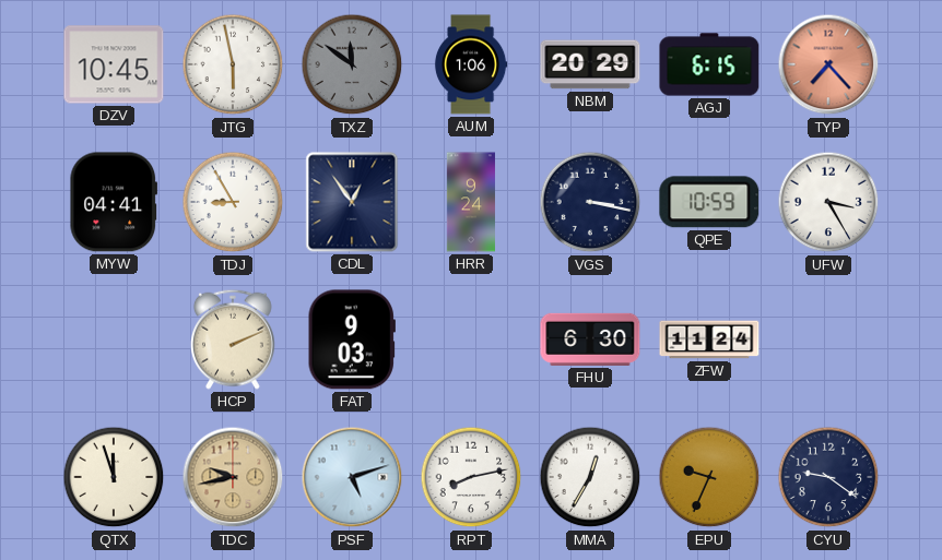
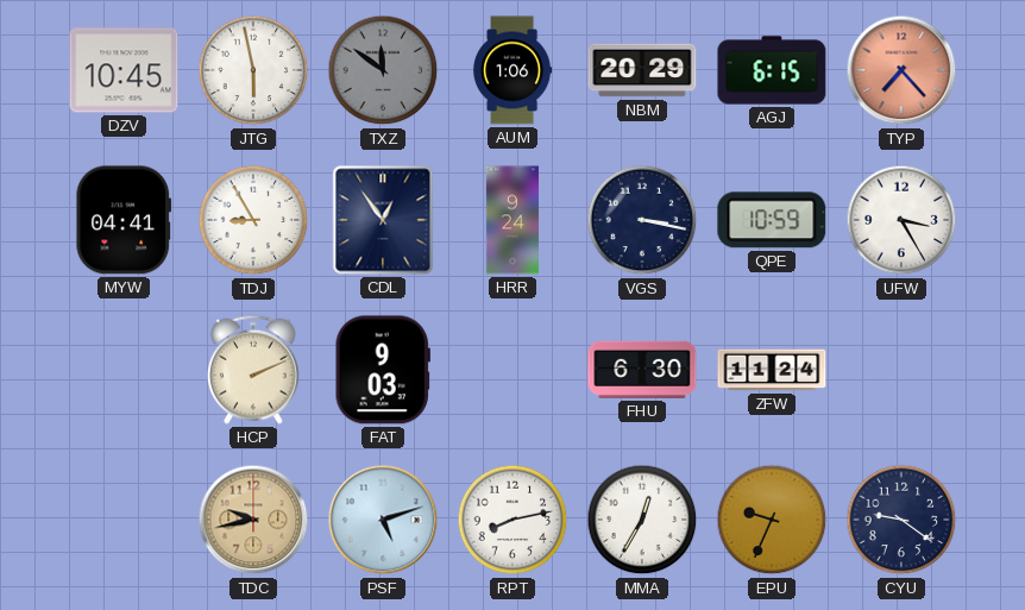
QTX: 11:57 -> none (114, 477)
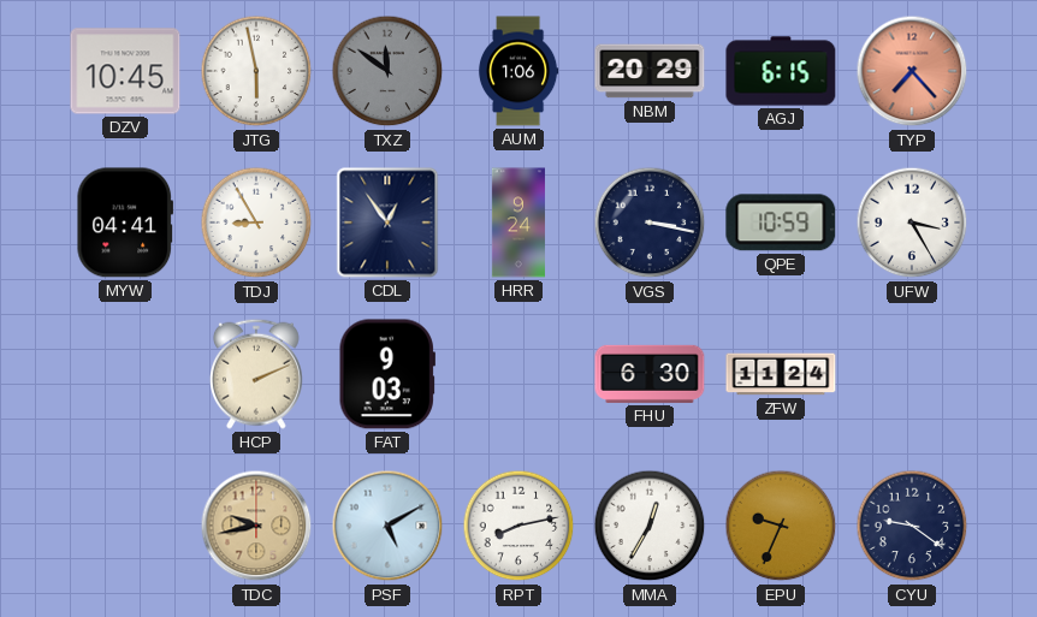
PSF: 5:12 -> 5:10 (387, 526)
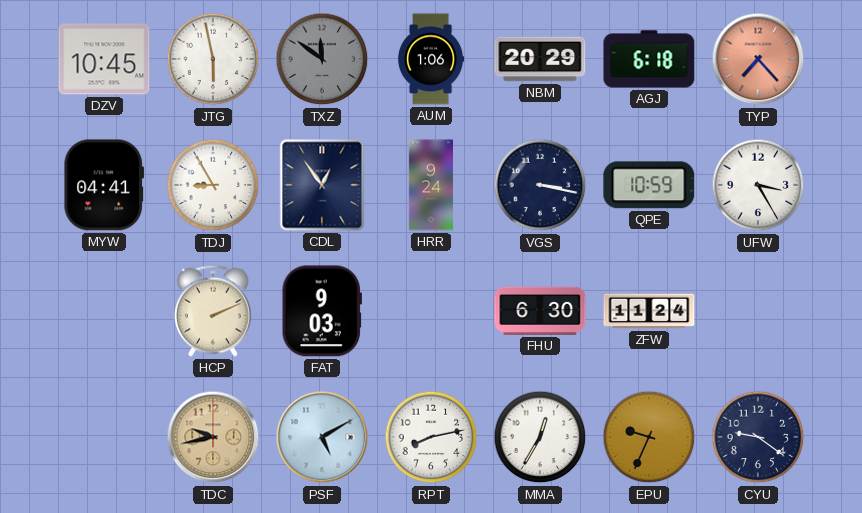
AGJ: 6:15 -> 6:18 (649, 59)
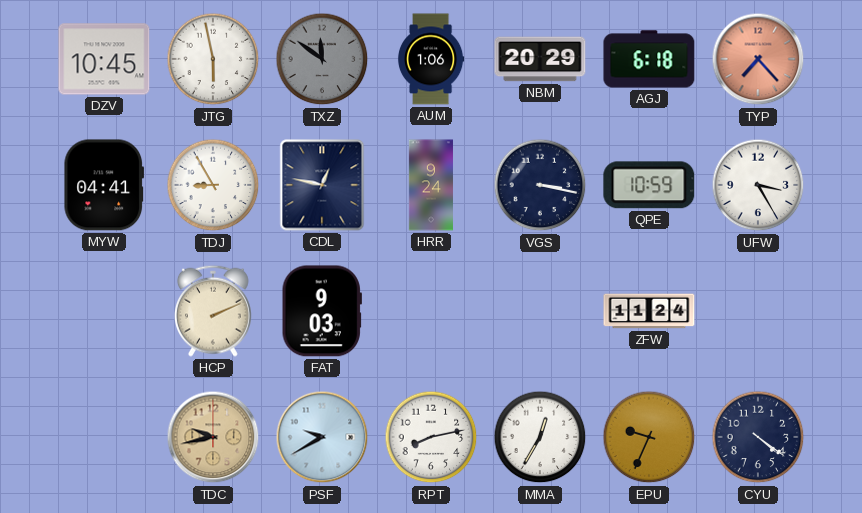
CDL: 12:54 -> 12:47 (322, 185)
FHU: 6:30 -> none (540, 311)
PSF: 5:10 -> 9:40 (322, 437)
CYU: 9:21 -> 4:21 (758, 437)
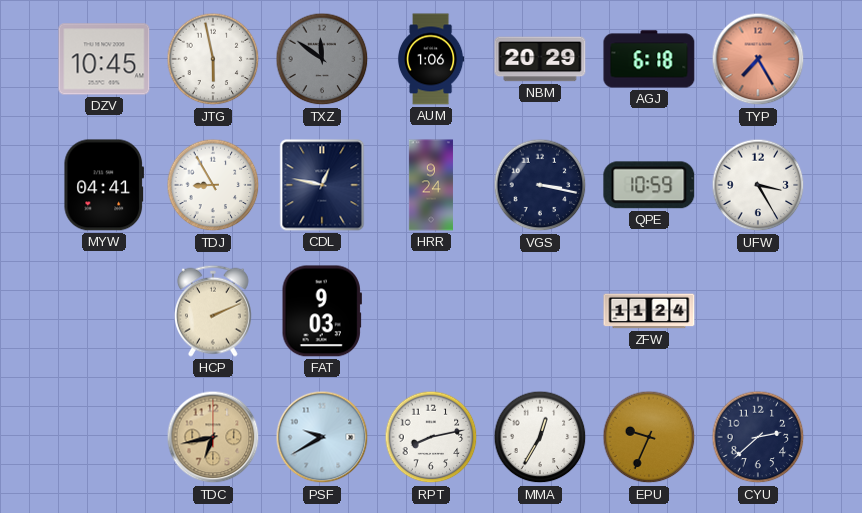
TYP: 7:23 -> 7:25 (758, 59)
TDC: 9:43 -> 6:43 (213, 437)
CYU: 4:21 -> 2:38 (758, 437)
